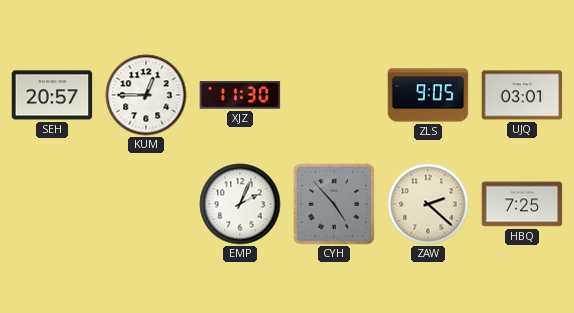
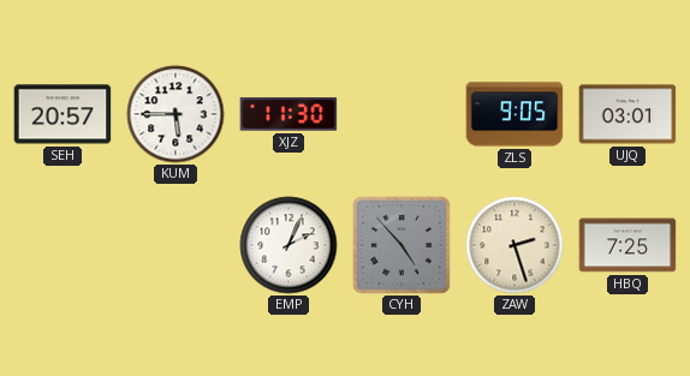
KUM: 12:45 -> 5:45 (176, 114)
ZAW: 2:22 -> 2:27 (514, 245)
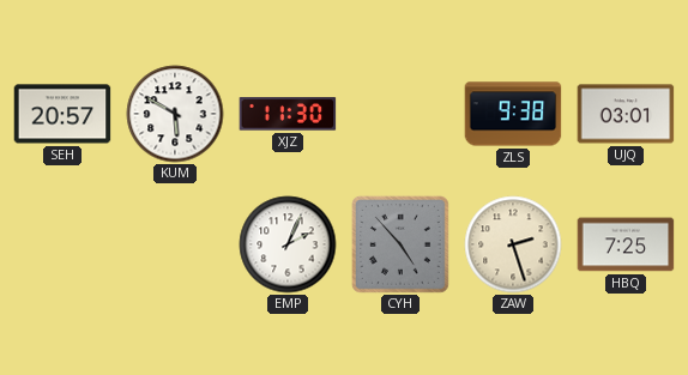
KUM: 5:45 -> 5:50 (175, 114)
ZLS: 9:05 -> 9:38 (513, 114)
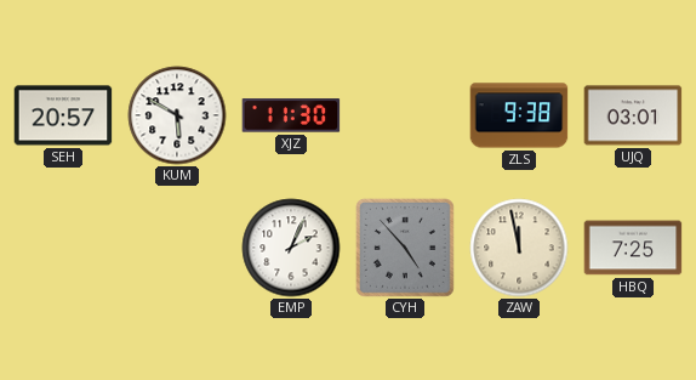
ZAW: 2:27 -> 11:58 (519, 248)
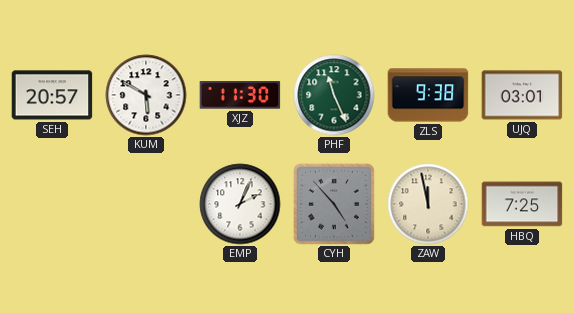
PHF: none -> 11:26 (334, 95)
